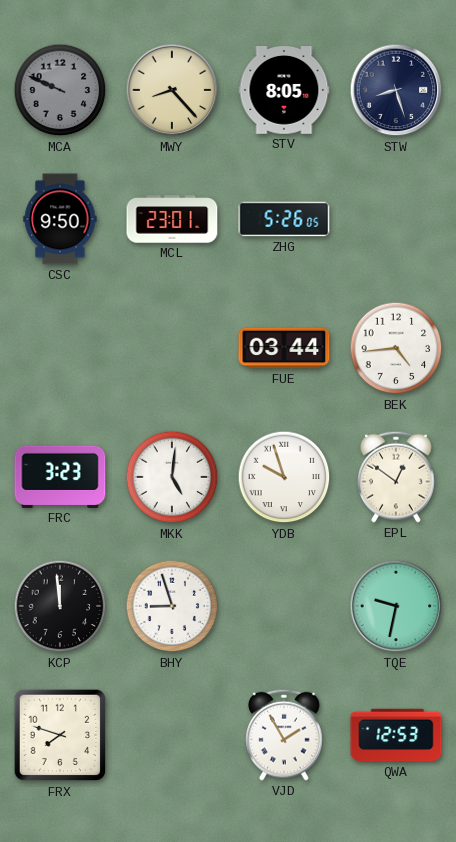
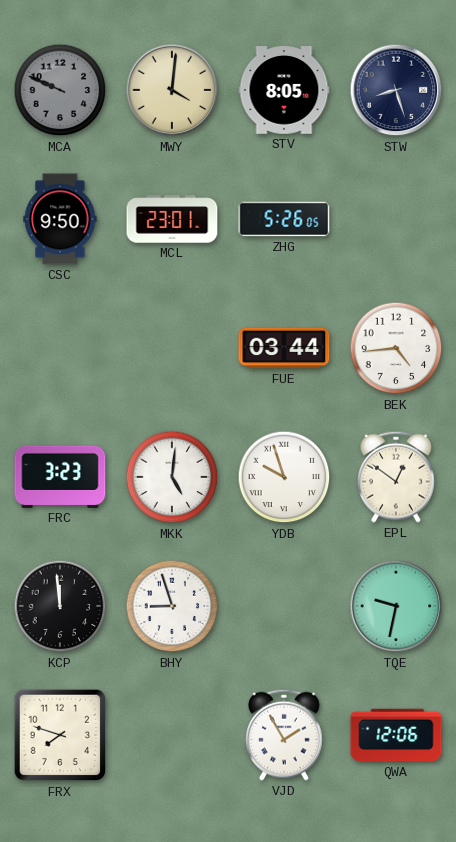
MWY: 8:23 -> 4:01 (172, 90)
QWA: 12:53 -> 12:06 (396, 735)
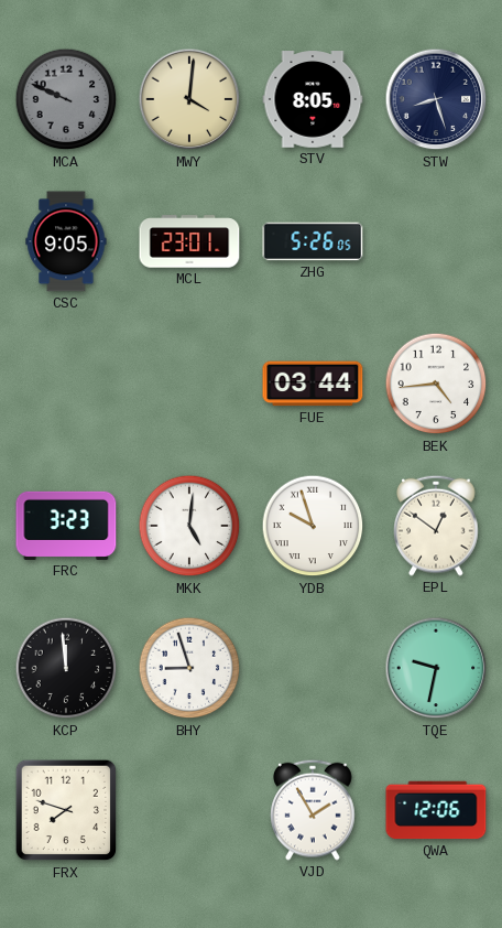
CSC: 9:50 -> 9:05 (66, 241)
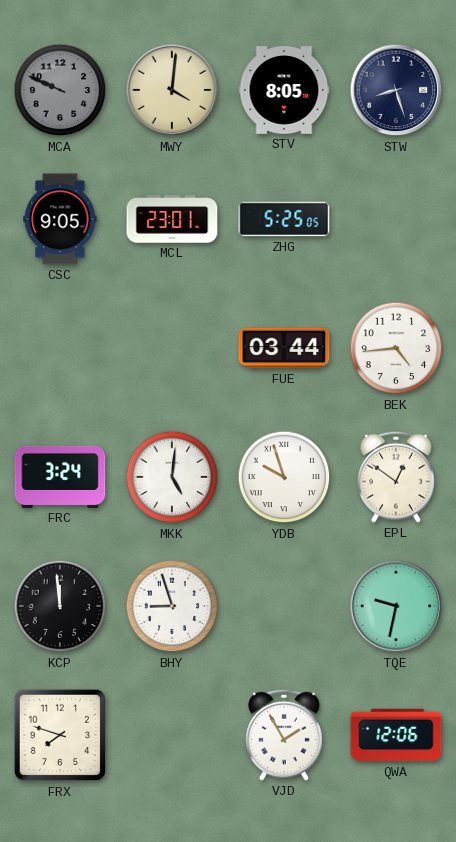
ZHG: 5:26 -> 5:25 (284, 219)
FRC: 3:23 -> 3:24 (60, 477)
